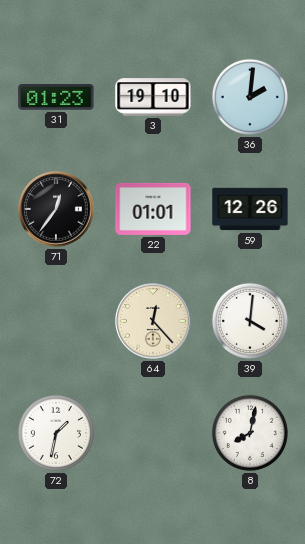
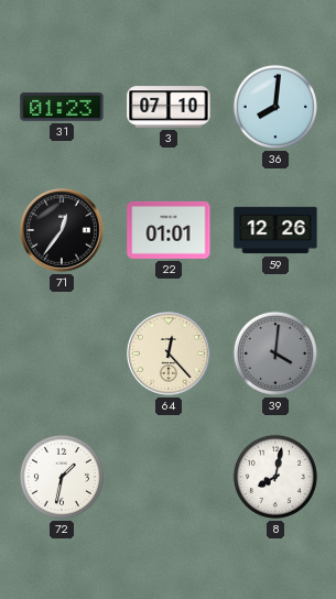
3: 19:10 -> 07:10 (169, 107)
36: 2:01 -> 8:01 (275, 107)
39 dial: white -> grey (275, 353)
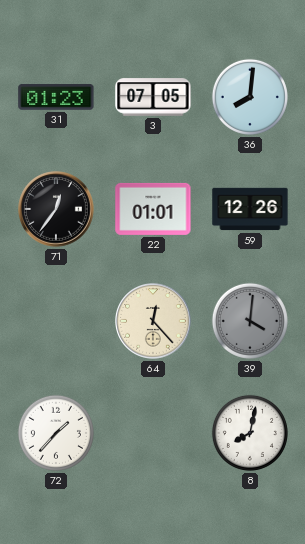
3: 07:10 -> 07:05 (153, 97)
72: 1:32 -> 1:37 (56, 433)
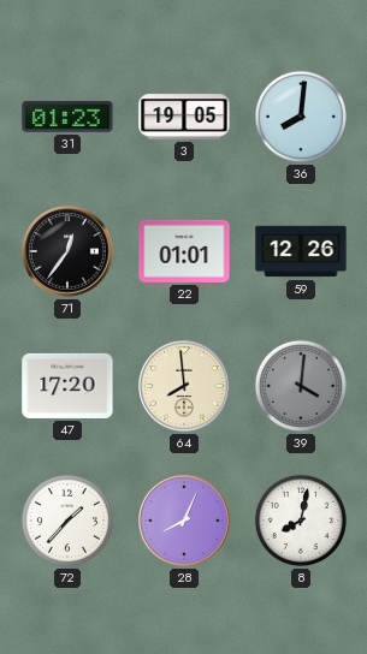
3: 07:05 -> 19:05 (184, 117)
47: none -> 17:20 (67, 386)
64: 12:23 -> 7:59 (184, 386)
28: none -> 8:04 (184, 521)
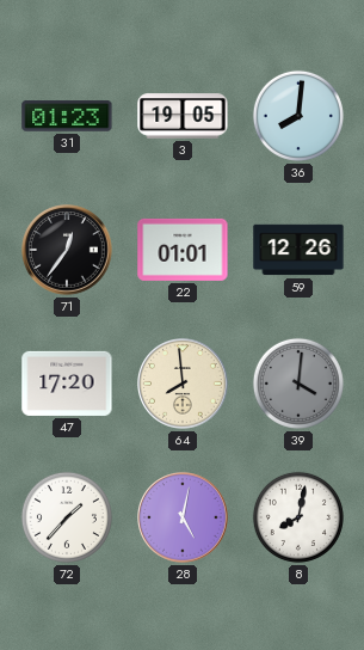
28: 8:04 -> 5:02 (183, 517)
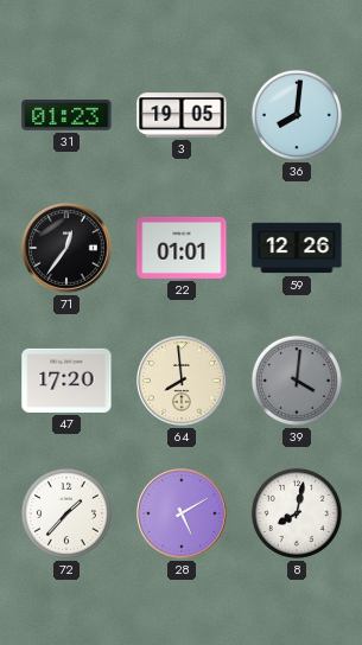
28: 5:02 -> 5:10 (182, 513)
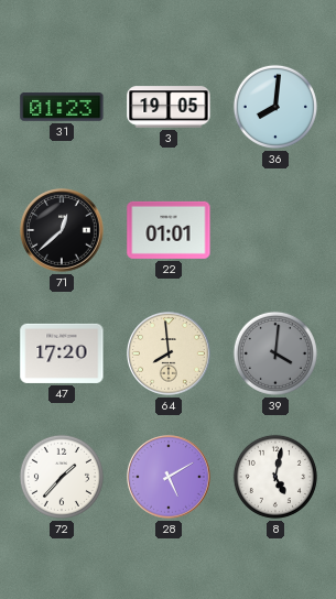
71: 12:36 -> 12:38 (62, 230)
59: 12:26 -> none (297, 248)
8: 8:02 -> 5:02 (275, 477)
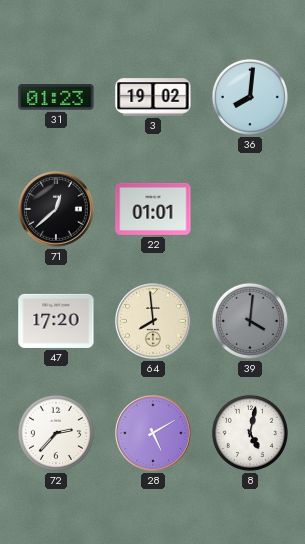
3: 19:05 -> 19:02 (153, 97)
72: 1:37 -> 2:37 (56, 433)
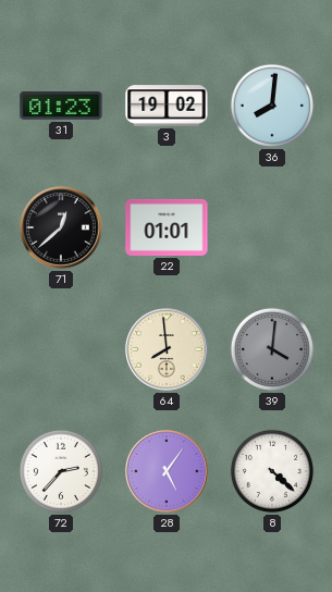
47: 17:20 -> none (56, 321)
28: 5:10 -> 5:06 (167, 471)
8: 5:02 -> 4:22 (272, 471)
